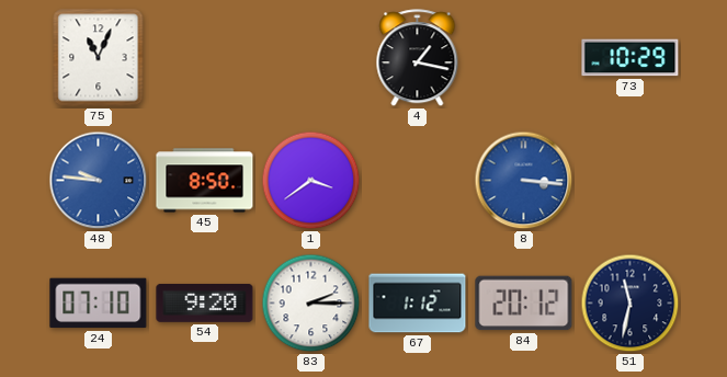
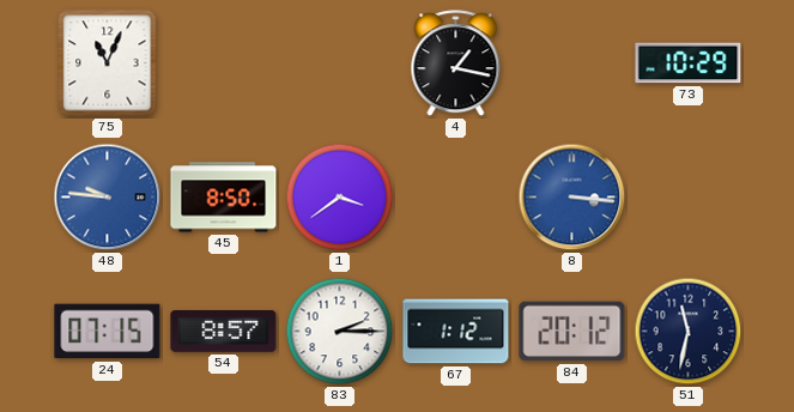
24: 07:10 -> 07:15 (108, 332)
54: 9:20 -> 8:57 (224, 331)
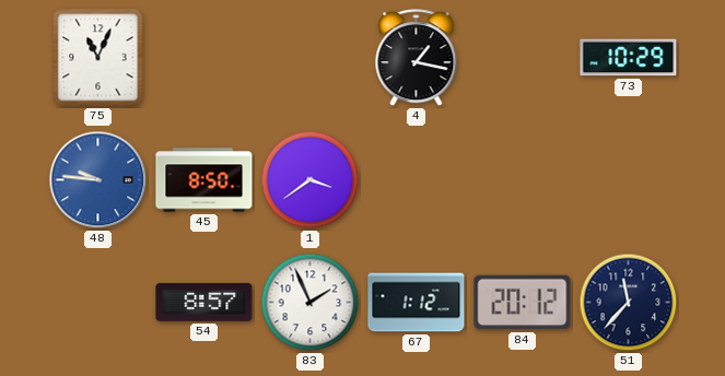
8: 3:16 -> none (572, 198)
24: 07:15 -> none (108, 332)
83: 2:15 -> 1:56 (311, 303)
51: 11:32 -> 11:37 (629, 303)
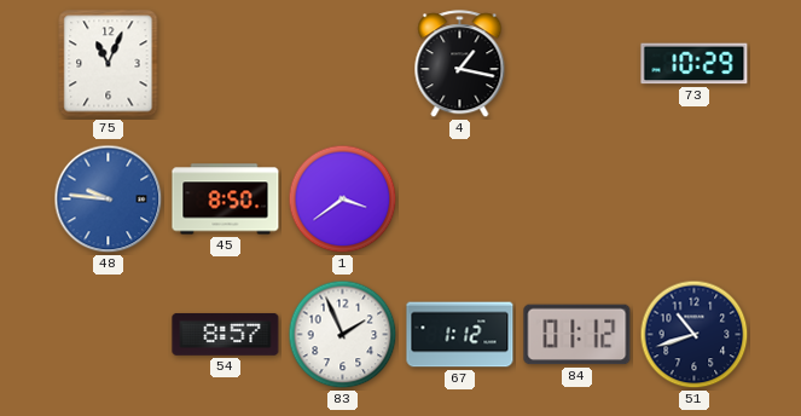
84: 20:12 -> 01:12 (577, 335)
51: 11:37 -> 10:42 (695, 335)
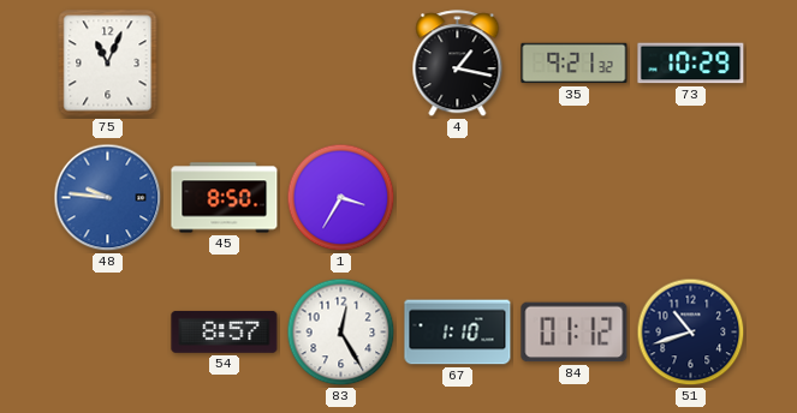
35: none -> 9:21 (575, 64)
1: 3:39 -> 3:35 (341, 198)
83: 1:56 -> 12:25 (341, 333)
67: 1:12 -> 1:10 (458, 333)
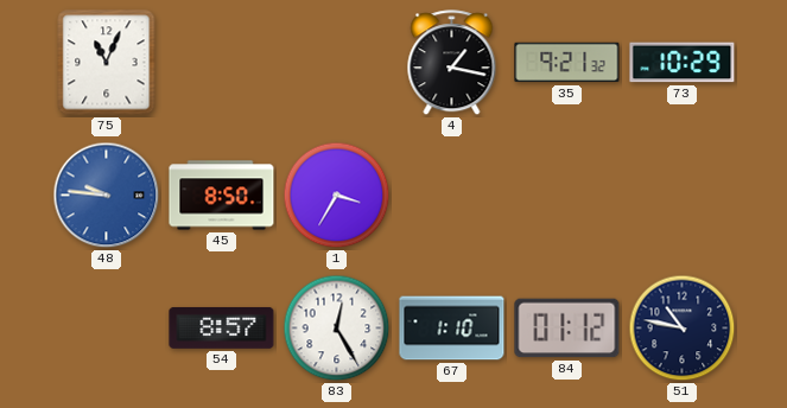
51: 10:42 -> 10:47 (683, 329)
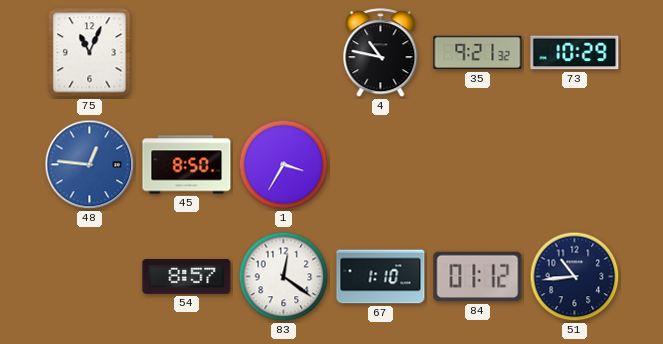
4: 1:17 -> 10:47 (381, 53)
48: 9:46 -> 12:46 (90, 165)
83: 12:25 -> 12:21 (284, 277)
51: 10:47 -> 10:44 (575, 277)
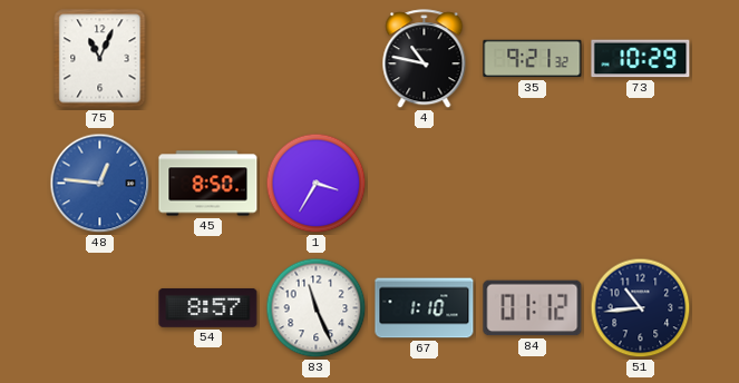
83: 12:21 -> 11:26 (317, 308)
